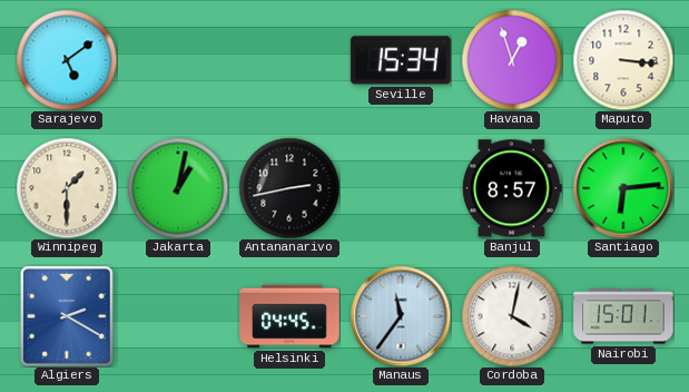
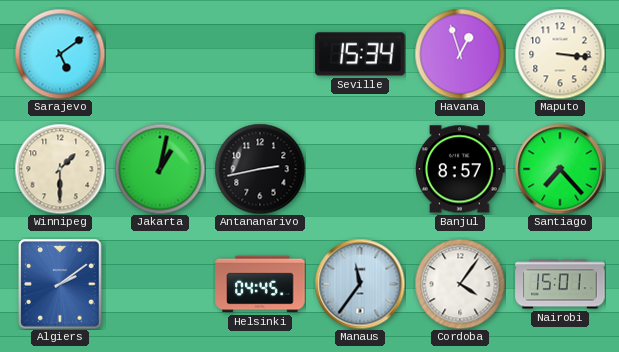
Santiago: 6:14 -> 7:23 (560, 169)
Algiers: 2:20 -> 2:09 (60, 284)
Cordoba: 4:02 -> 4:06 (460, 284)
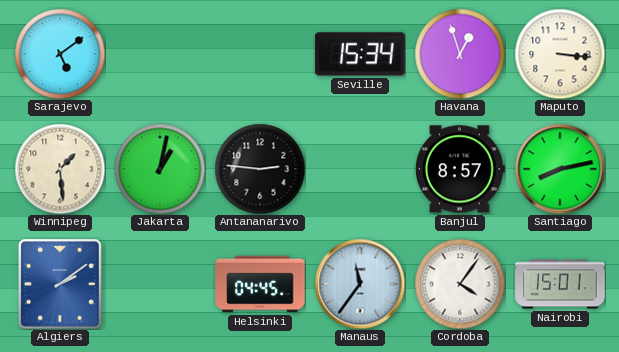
Winnipeg: 1:30 -> 1:29 (60, 169)
Antananarivo: 2:43 -> 2:46 (260, 169)
Santiago: 7:23 -> 8:13 (560, 169)
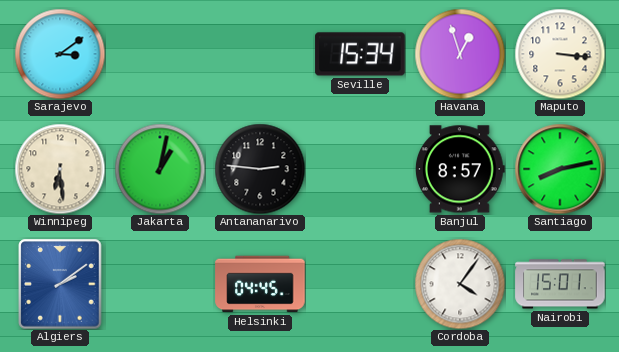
Sarajevo: 5:09 -> 3:09 (60, 54)
Winnipeg: 1:29 -> 6:29 (60, 169)
Manaus: 11:36 -> none (360, 284)
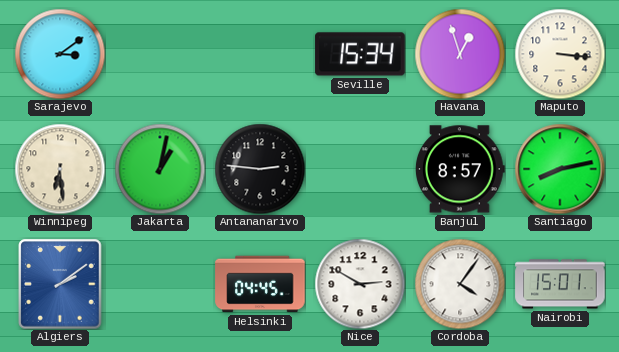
Nice: none -> 2:50 (360, 284)
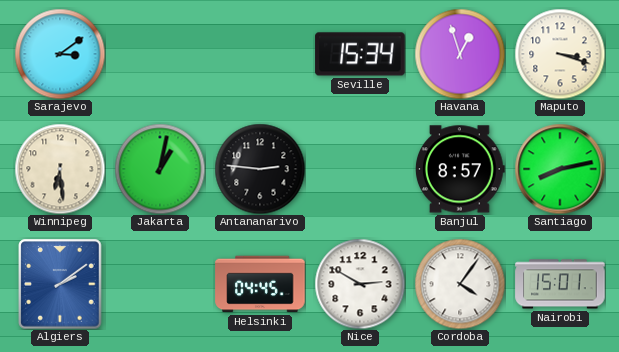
Maputo: 3:16 -> 3:18 (560, 54)
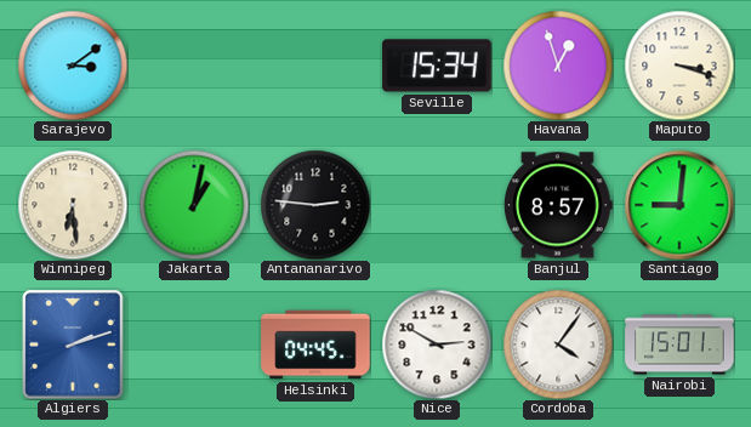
Santiago: 8:13 -> 9:01 (679, 205)
Algiers: 2:09 -> 2:12 (73, 345)
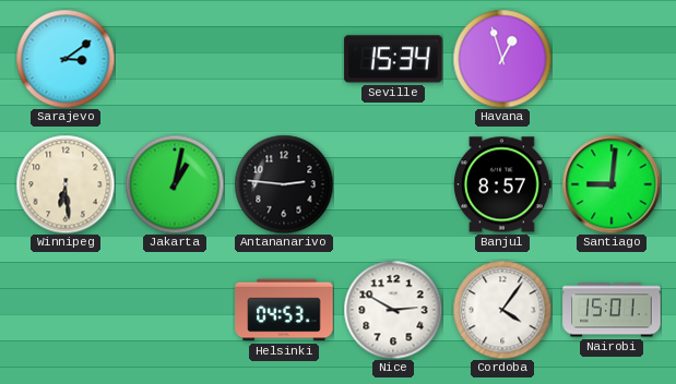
Maputo: 3:18 -> none (679, 66)
Algiers: 2:12 -> none (73, 345)
Helsinki: 04:45 -> 04:53 (284, 310)
